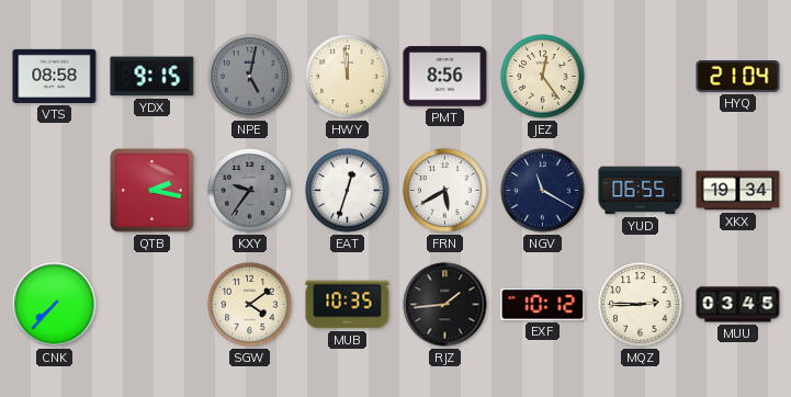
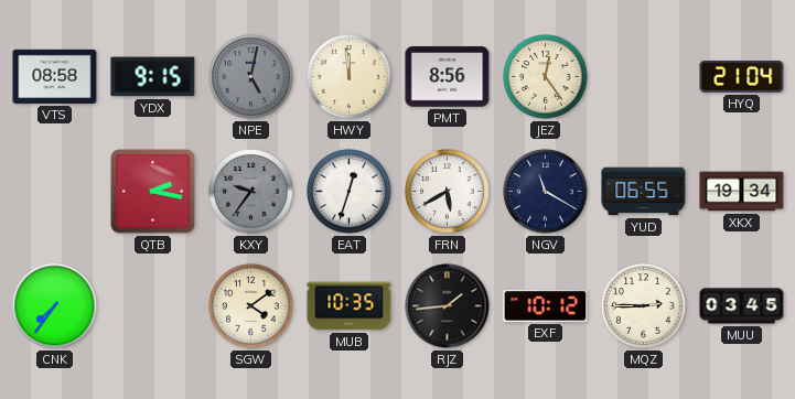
CNK: 7:37 -> 7:36 (55, 306)
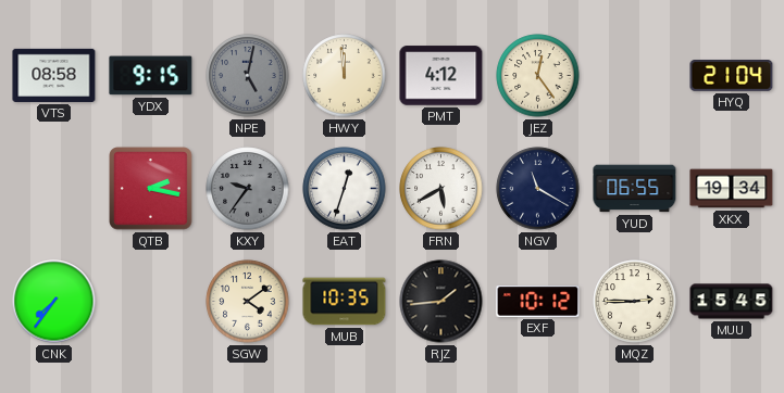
PMT: 8:56 -> 4:12 (441, 76)
MUU: 03:45 -> 15:45 (732, 302)
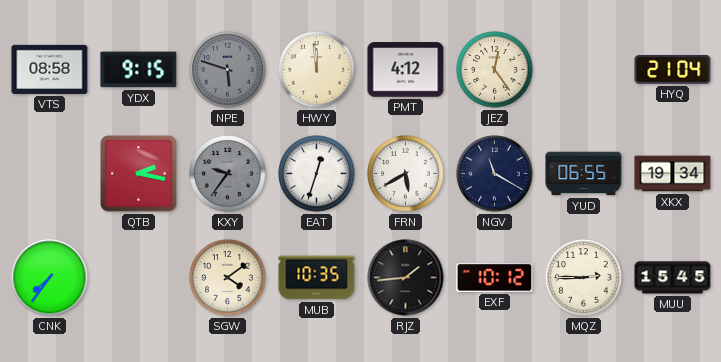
NPE: 5:02 -> 5:48 (228, 70)
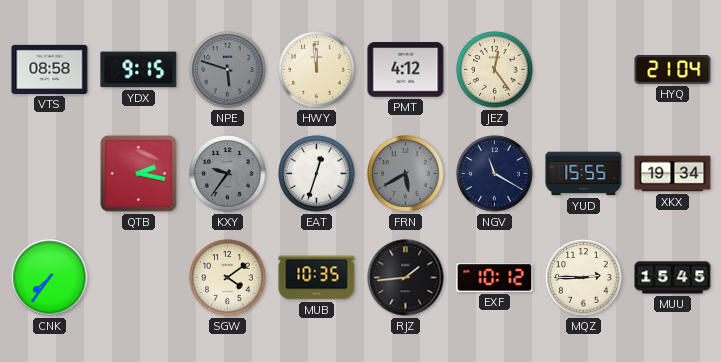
FRN dial: white -> grey (406, 174)
YUD: 06:55 -> 15:55 (584, 174)
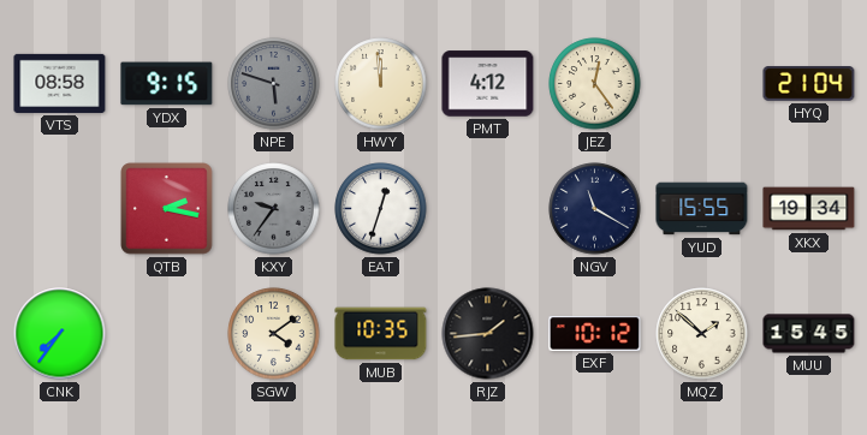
FRN: 5:40 -> none (406, 174)
MQZ: 2:45 -> 1:52 (702, 334)
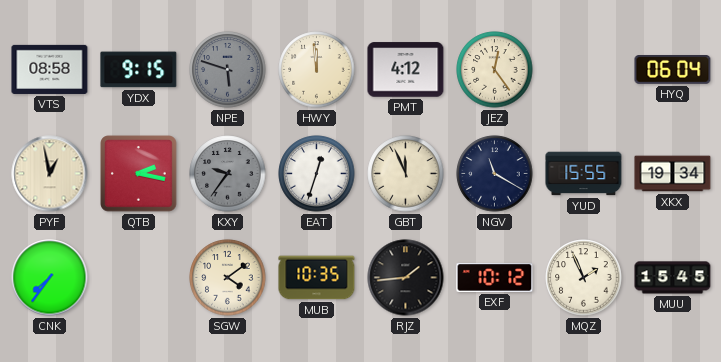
HYQ: 21:04 -> 06:04 (673, 70)
PYF: none -> 12:58 (50, 174)
GBT: none -> 11:56 (406, 174)
MQZ: 1:52 -> 1:56 (584, 278)
